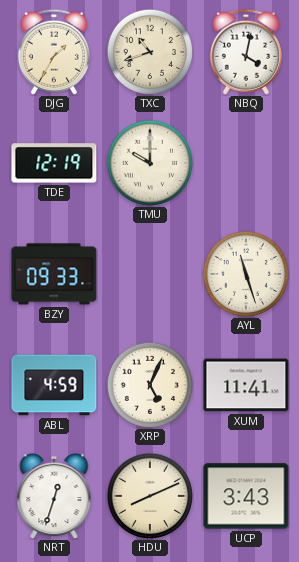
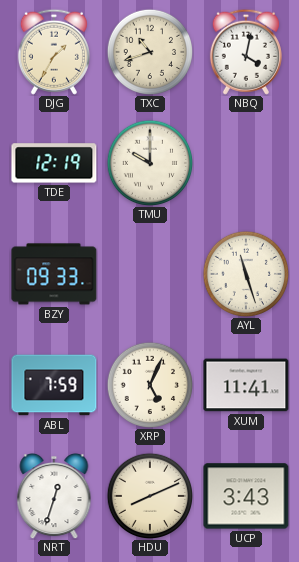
ABL: 4:59 -> 7:59 (54, 385)
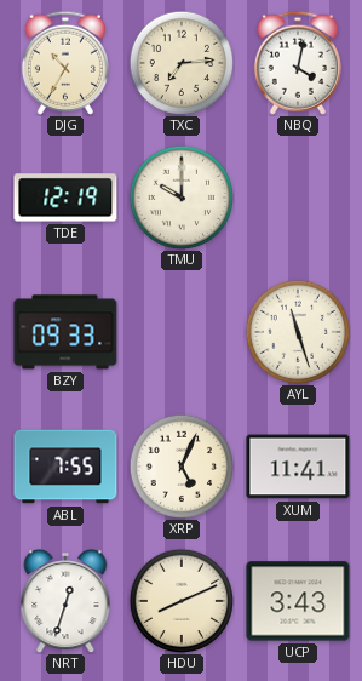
DJG: 1:35 -> 10:35 (65, 63)
TXC: 10:42 -> 7:14 (180, 62)
ABL: 7:59 -> 7:55 (65, 467)
